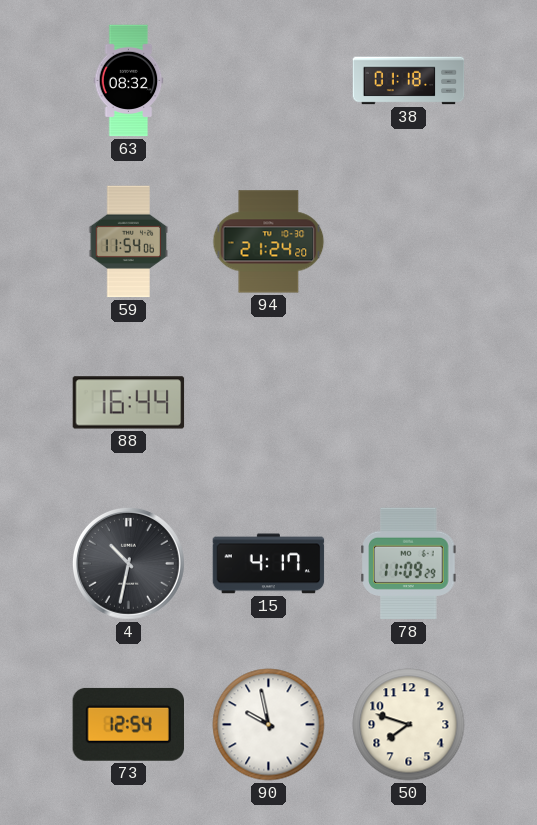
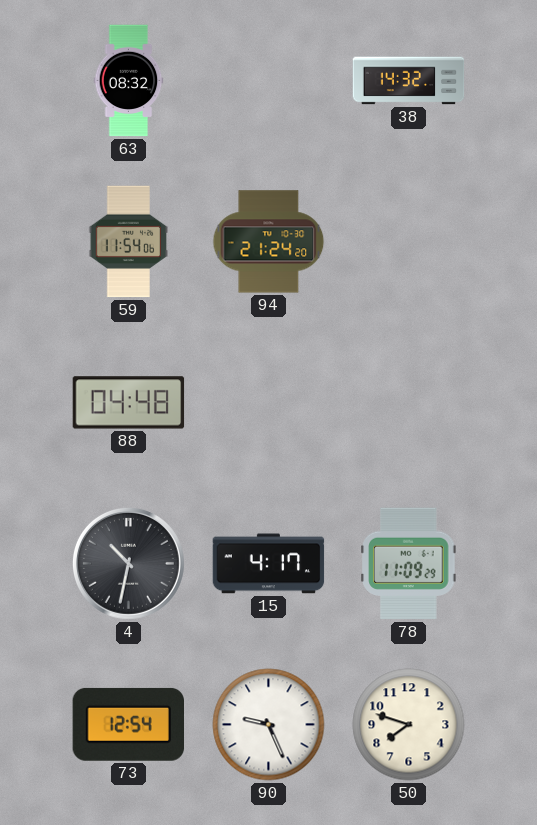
38: 01:18 -> 14:32 (409, 81)
88: 16:44 -> 04:48 (129, 403)
90: 9:58 -> 9:26 (269, 725)
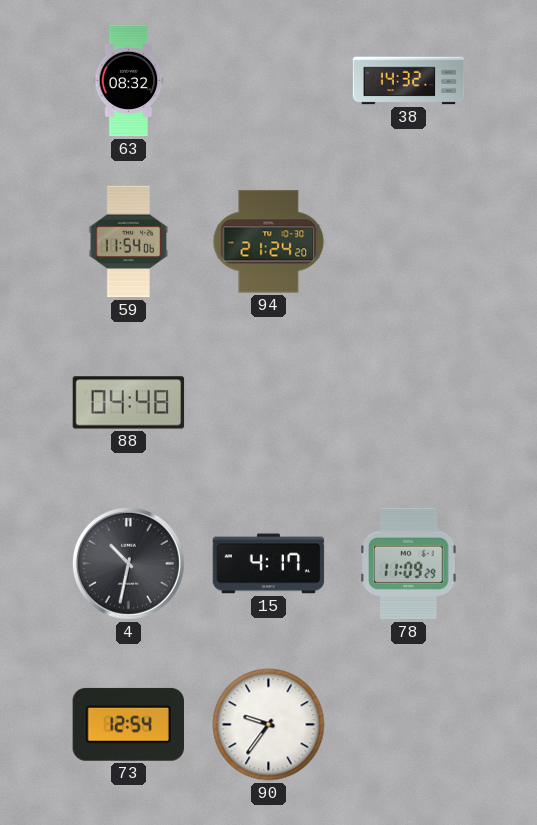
90: 9:26 -> 9:36 (269, 725)
50: 7:48 -> none (409, 725)
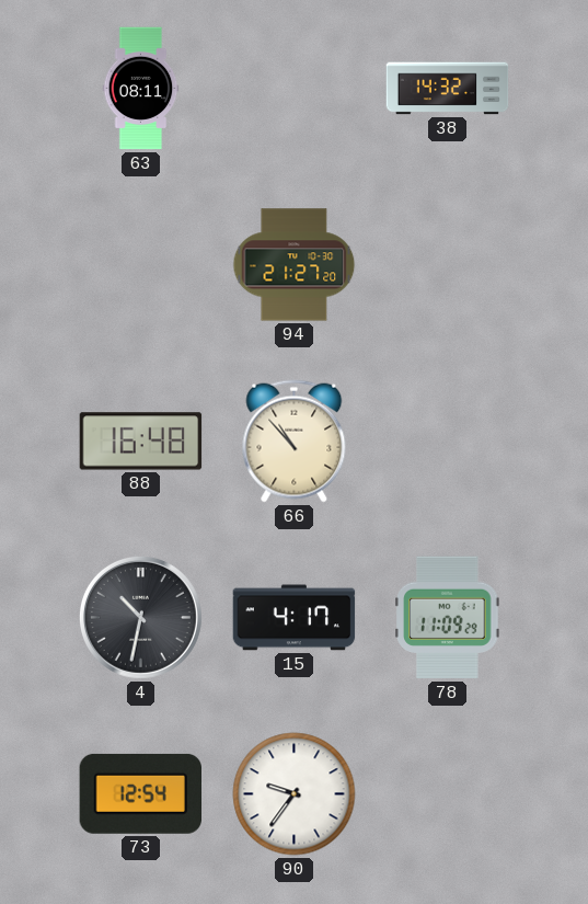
63: 08:32 -> 08:11 (141, 89)
59: 11:54 -> none (129, 242)
94: 21:24 -> 21:27 (295, 265)
88: 04:48 -> 16:48 (141, 442)
66: none -> 10:53 (295, 442)
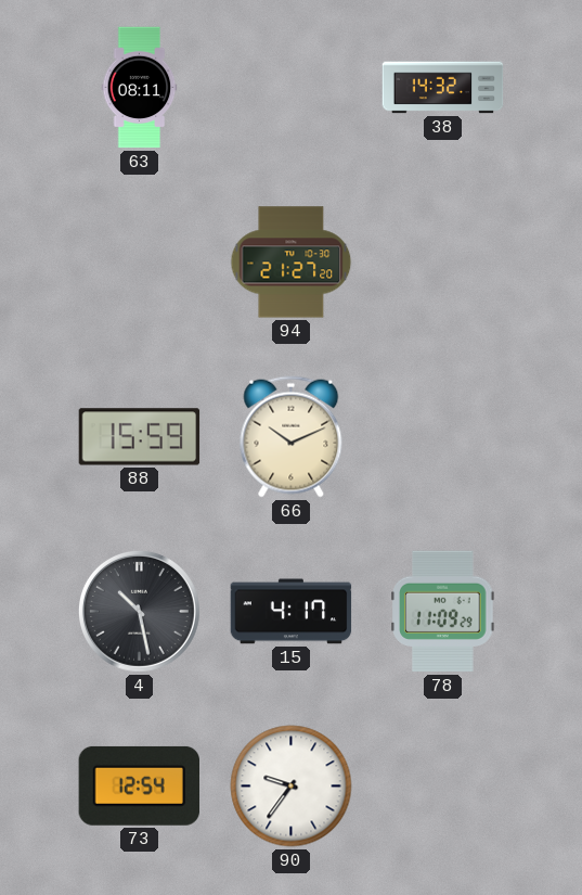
88: 16:48 -> 15:59 (140, 437)
66: 10:53 -> 10:11 (292, 437)
4: 10:32 -> 10:28 (139, 611)
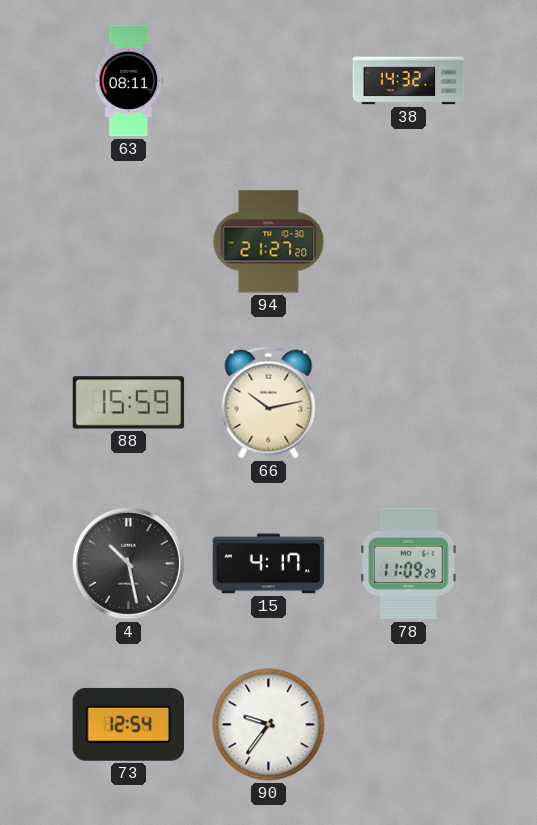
66: 10:11 -> 10:13 (269, 403)
